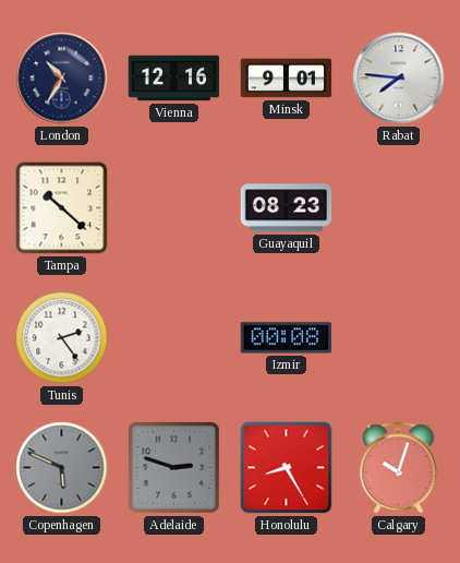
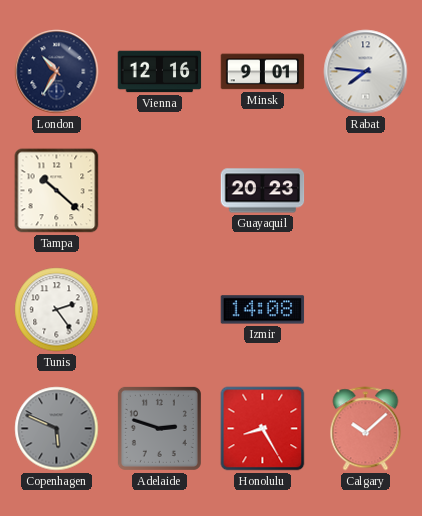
Guayaquil: 08:23 -> 20:23 (263, 191)
Izmir: 00:08 -> 14:08 (263, 310)
Calgary: 10:03 -> 10:08 (366, 429)
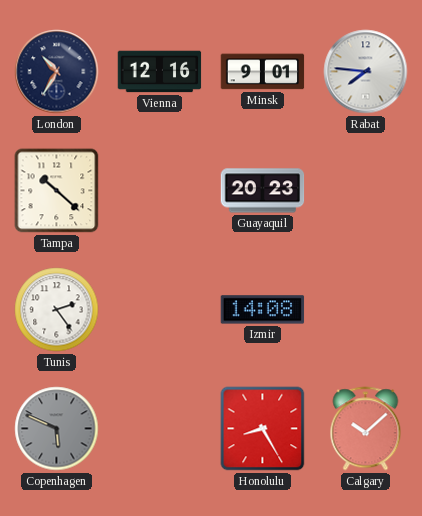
Adelaide: 2:48 -> none (159, 428)
